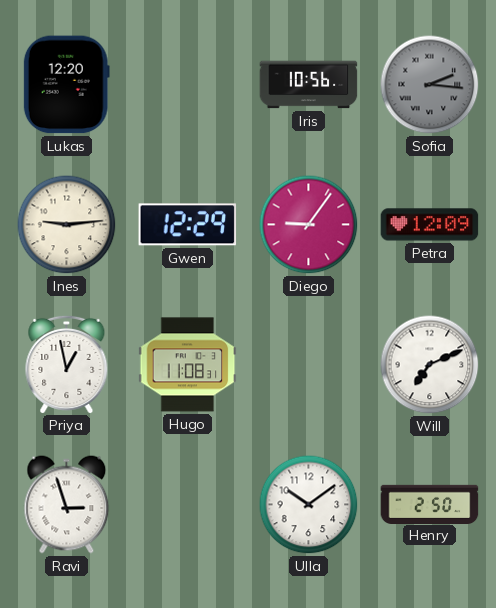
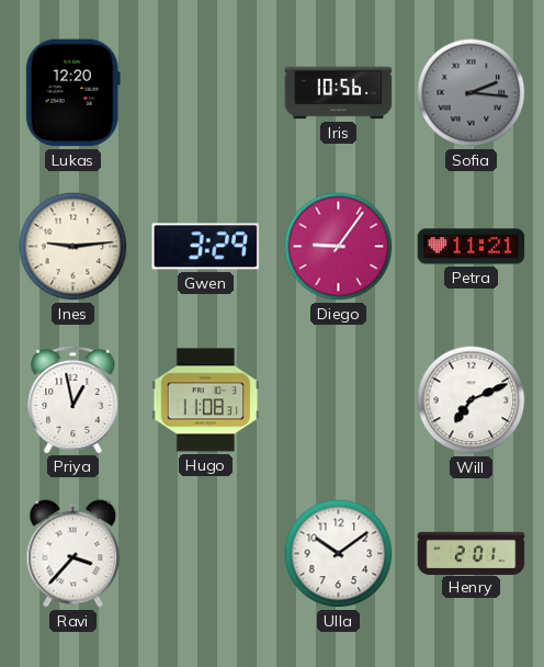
Gwen: 12:29 -> 3:29 (206, 247)
Petra: 12:09 -> 11:21 (472, 247)
Ravi: 2:57 -> 3:37 (73, 554)
Henry: 2:50 -> 2:01 (472, 553)
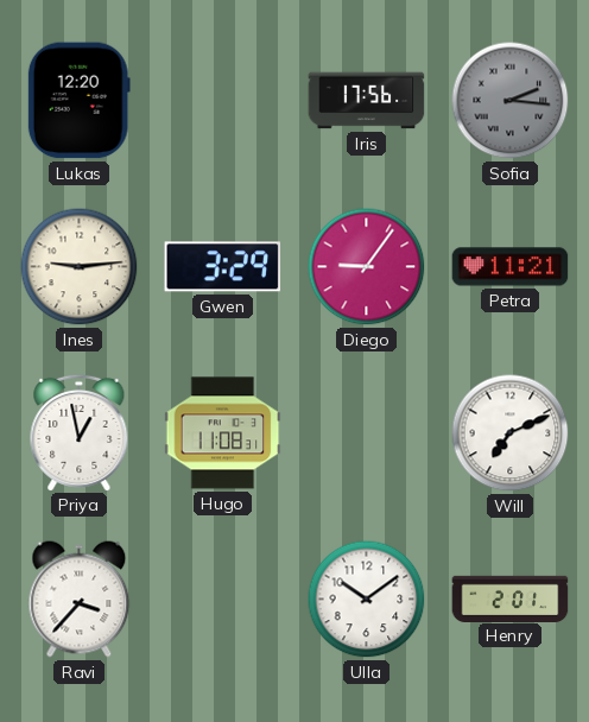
Iris: 10:56 -> 17:56 (367, 101)
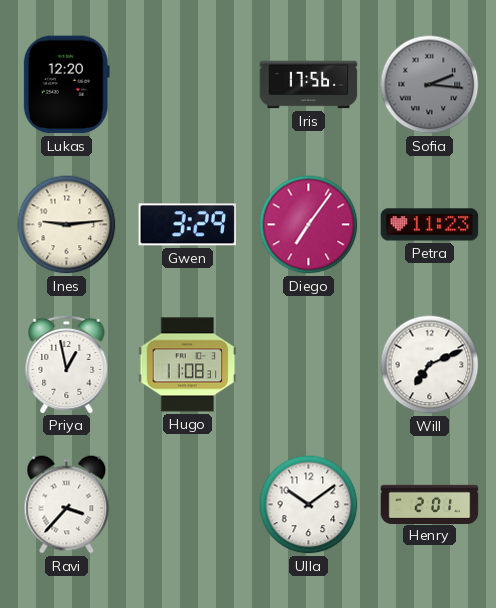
Diego: 9:06 -> 7:06 (309, 225)
Petra: 11:21 -> 11:23 (430, 225)
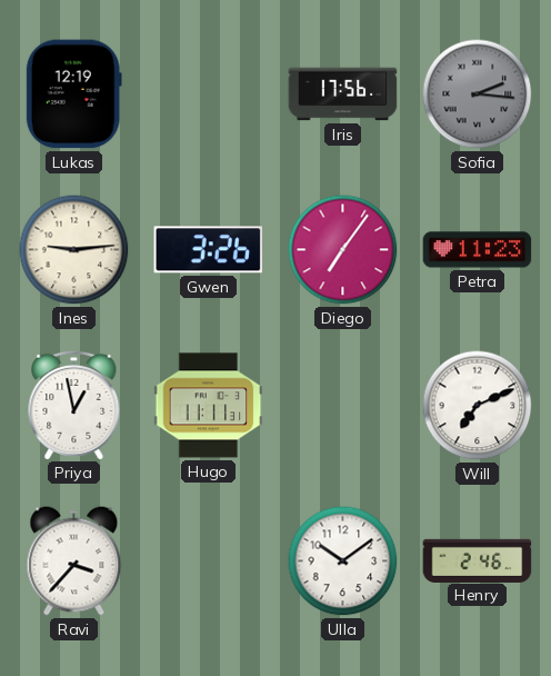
Lukas: 12:20 -> 12:19 (73, 95)
Gwen: 3:29 -> 3:26 (209, 250)
Hugo: 11:08 -> 11:11 (209, 406)
Henry: 2:01 -> 2:46 (478, 560)
